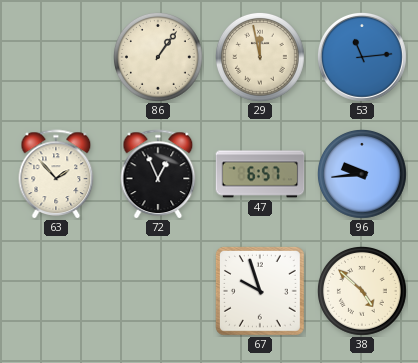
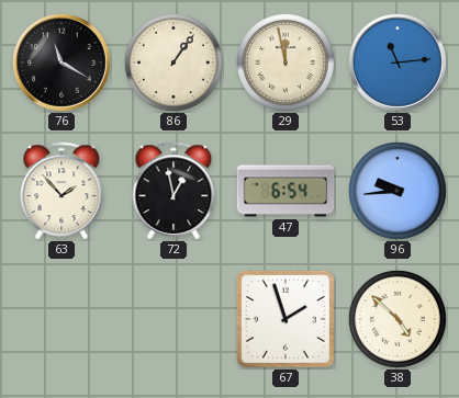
76: none -> 11:20 (63, 64)
72: 12:56 -> 12:58 (173, 191)
47: 6:57 -> 6:54 (286, 191)
67: 9:57 -> 1:57 (286, 319)
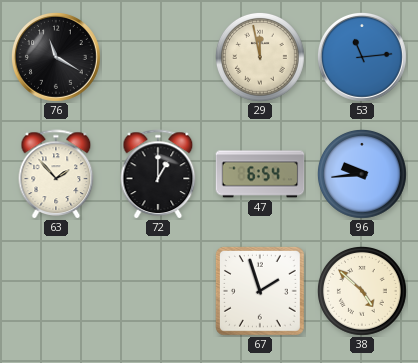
86: 1:06 -> none (175, 64)
72: 12:58 -> 1:00 (158, 174)
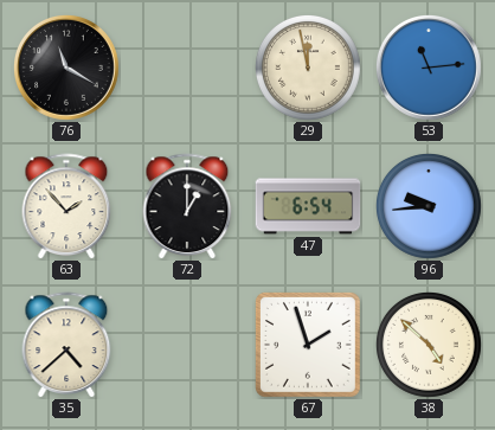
35: none -> 4:38 (66, 345)
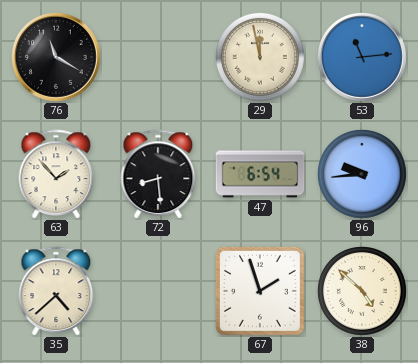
72: 1:00 -> 8:29 (158, 174)
